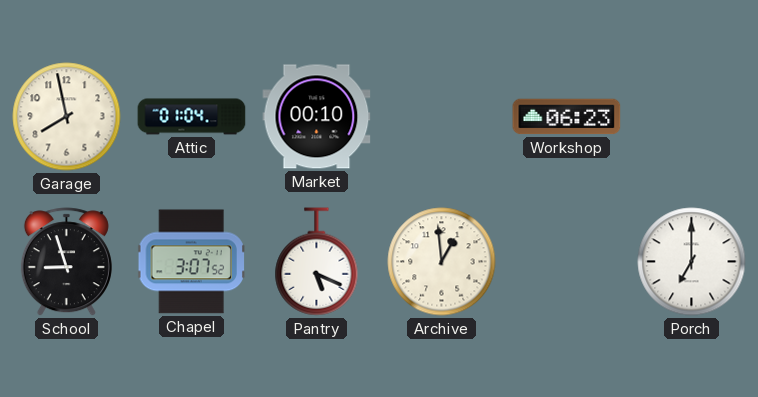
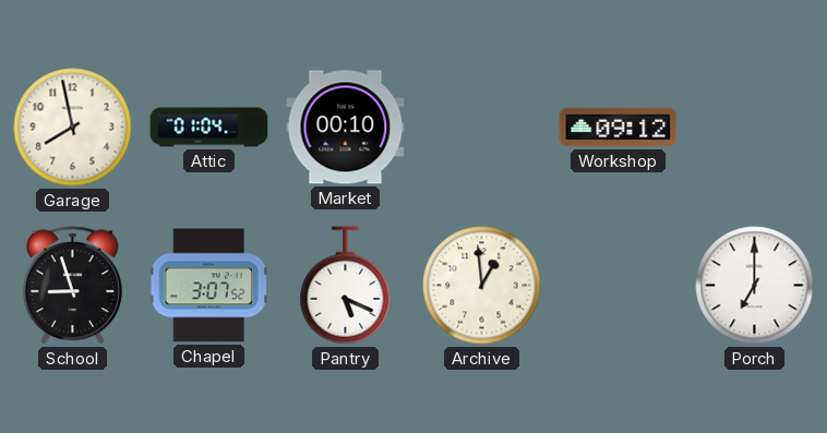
Workshop: 06:23 -> 09:12 (619, 128)
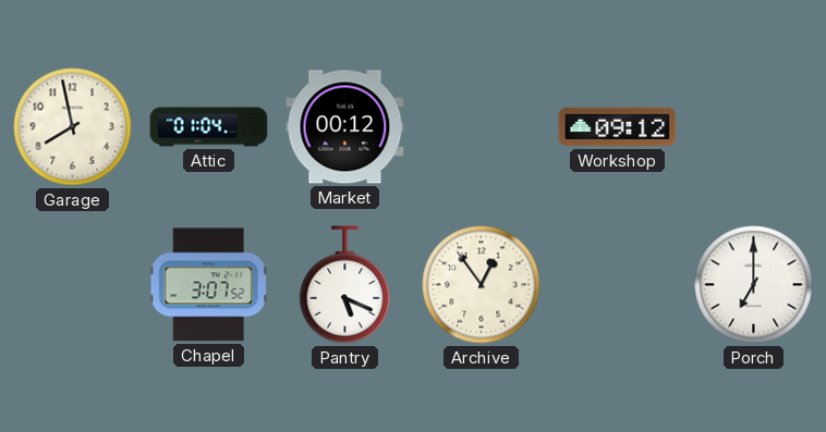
Market: 00:10 -> 00:12 (345, 127)
School: 8:57 -> none (72, 286)
Archive: 12:59 -> 12:54 (482, 285)
